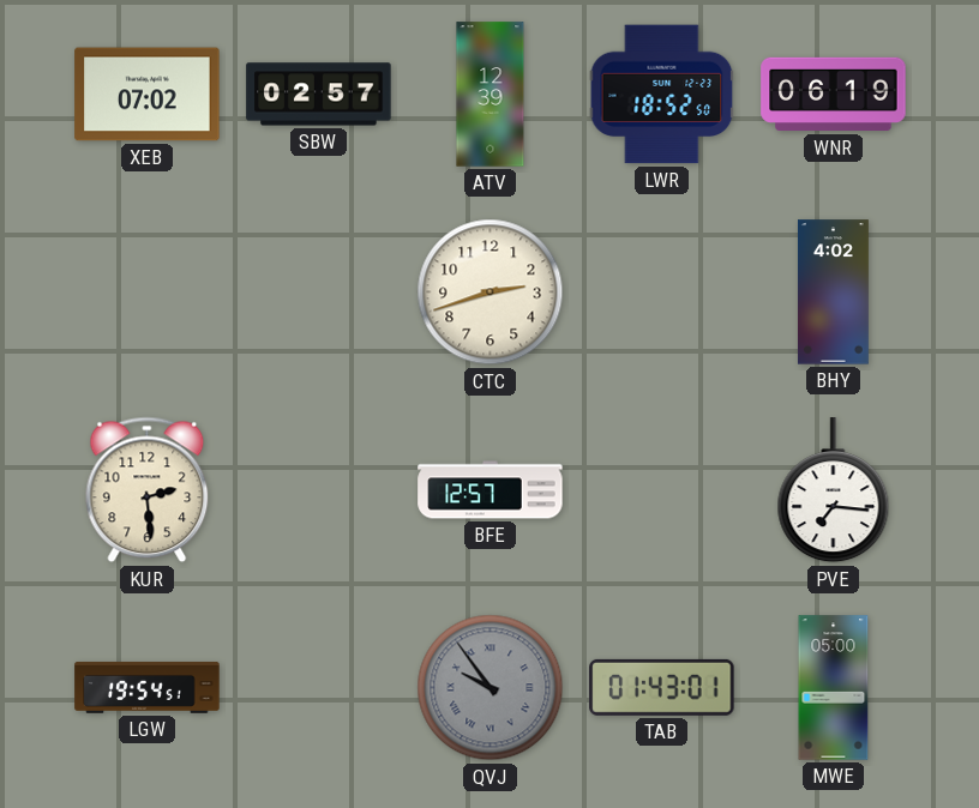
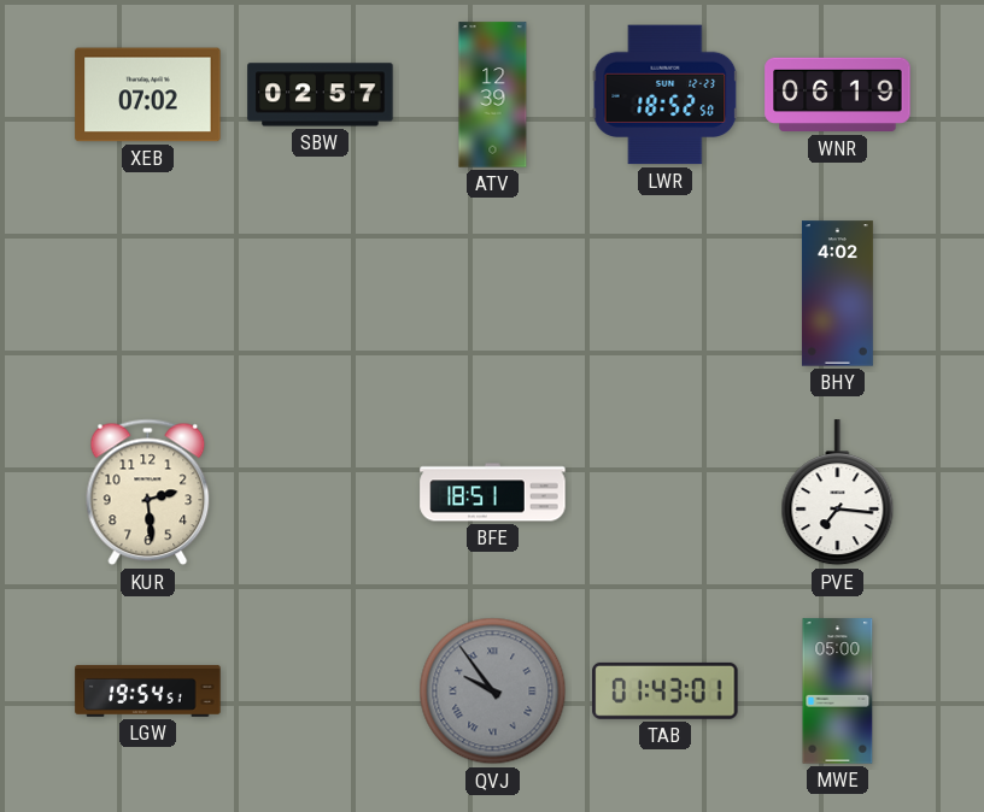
CTC: 2:42 -> none (491, 293)
BFE: 12:57 -> 18:51 (493, 493)
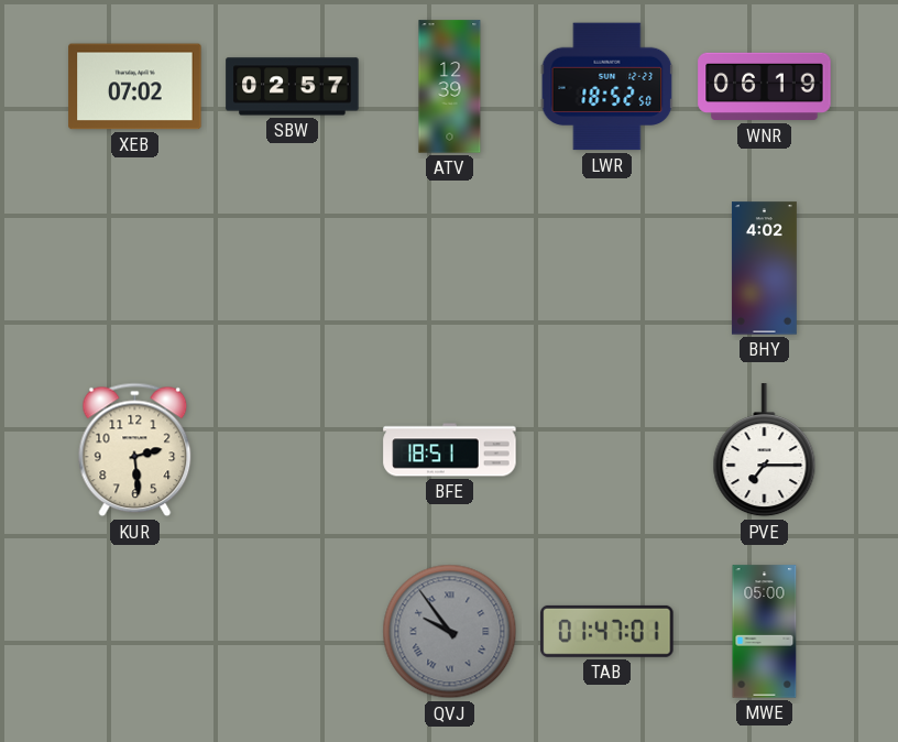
PVE: 7:16 -> 7:15 (765, 450)
LGW: 19:54 -> none (148, 690)
TAB: 01:43 -> 01:47 (607, 631)
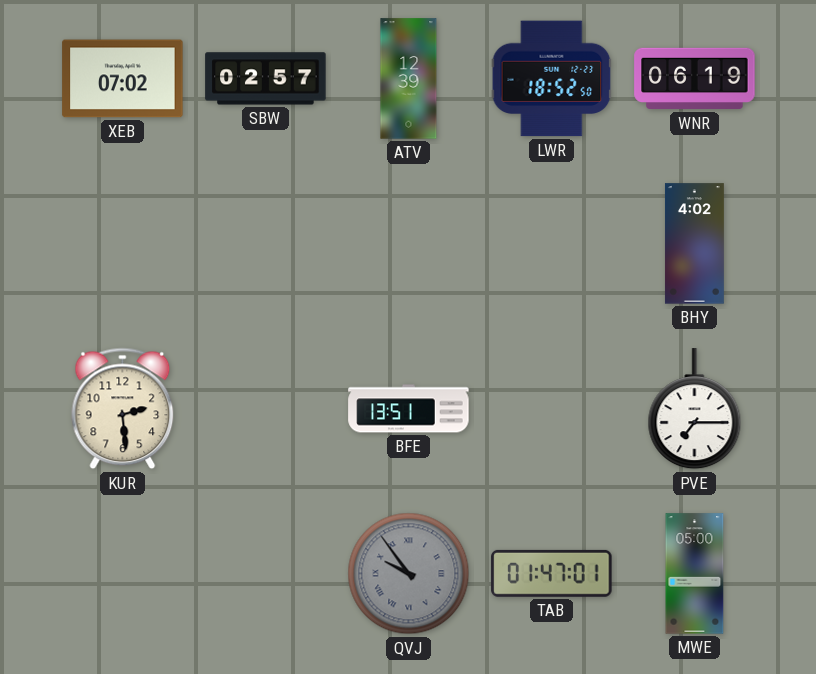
BFE: 18:51 -> 13:51 (409, 409)
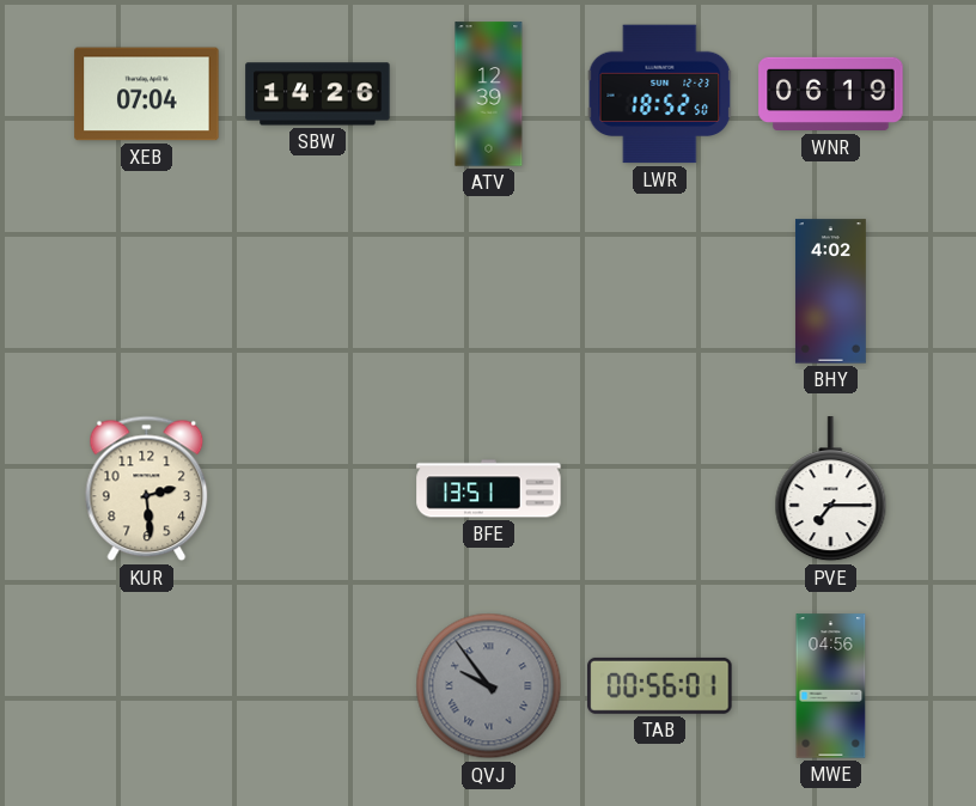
XEB: 07:02 -> 07:04 (147, 94)
SBW: 02:57 -> 14:26 (318, 94)
TAB: 01:47 -> 00:56 (660, 685)
MWE: 05:00 -> 04:56 (831, 686)
